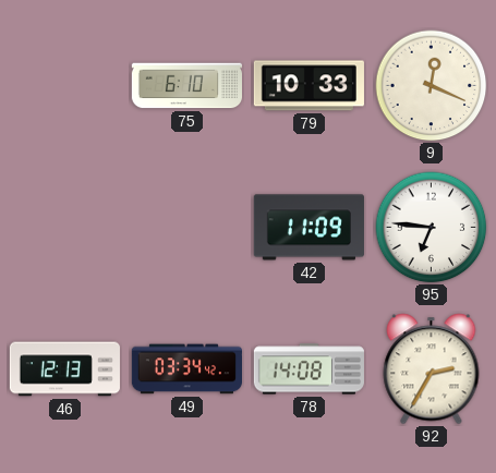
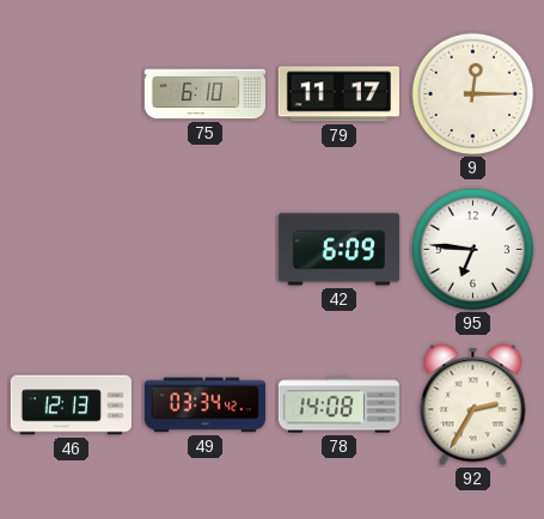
79: 10:33 -> 11:17 (338, 94)
9: 12:19 -> 12:15 (473, 94)
42: 11:09 -> 6:09 (338, 250)
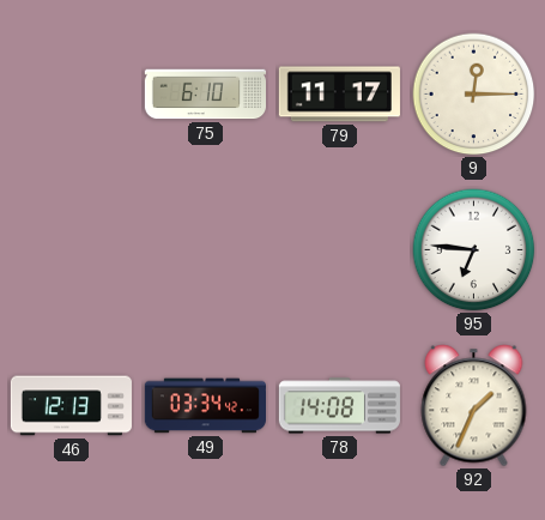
42: 6:09 -> none (338, 250)
92: 2:35 -> 1:34 (474, 406)
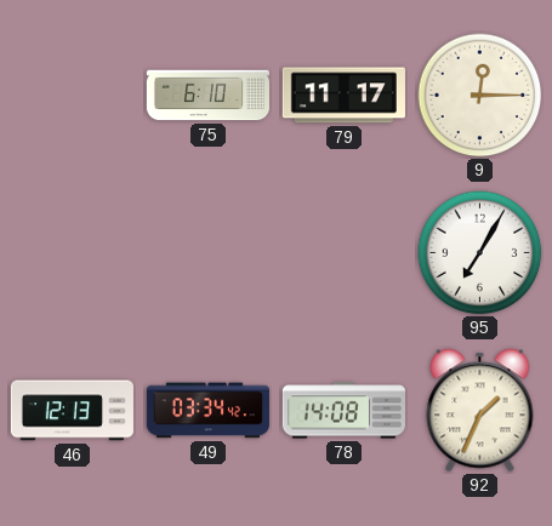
95: 6:46 -> 7:05 (480, 253)
